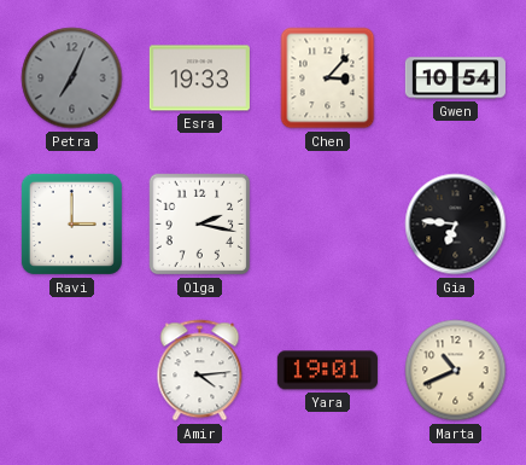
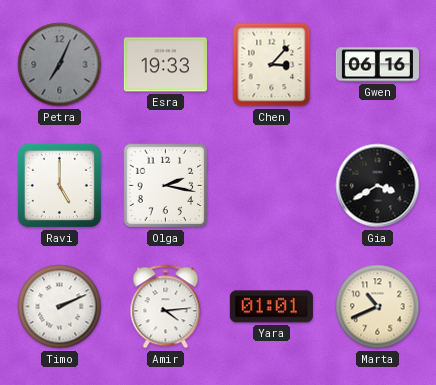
Gwen: 10:54 -> 06:16 (377, 65)
Ravi: 3:00 -> 5:00 (59, 185)
Gia: 6:46 -> 3:40 (378, 186)
Timo: none -> 2:11 (60, 307)
Yara: 19:01 -> 01:01 (271, 307)
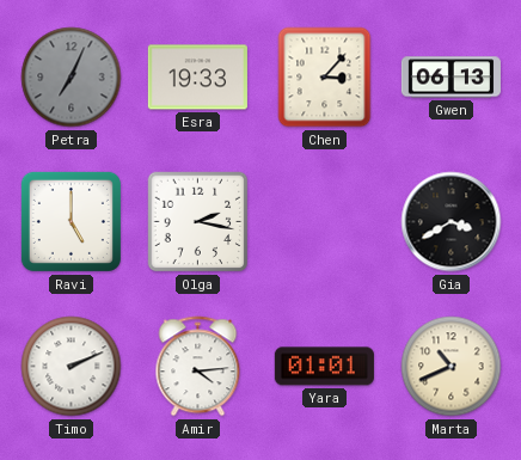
Gwen: 06:16 -> 06:13 (450, 78)
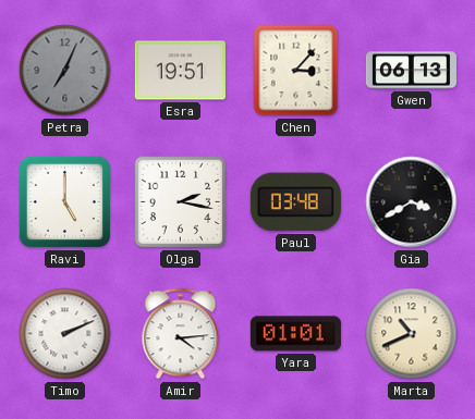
Esra: 19:33 -> 19:51 (180, 71)
Paul: none -> 03:48 (295, 202)
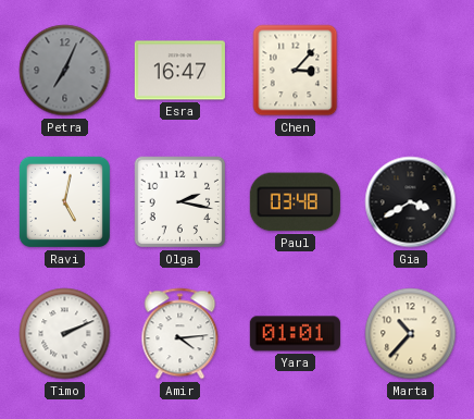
Esra: 19:51 -> 16:47 (179, 71)
Gwen: 06:13 -> none (411, 71)
Ravi: 5:00 -> 5:02 (64, 201)
Marta: 10:41 -> 10:37 (411, 334)
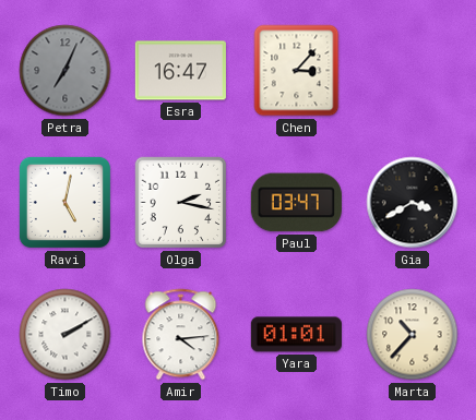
Paul: 03:48 -> 03:47 (296, 203)
Timo: 2:11 -> 2:10 (66, 335)
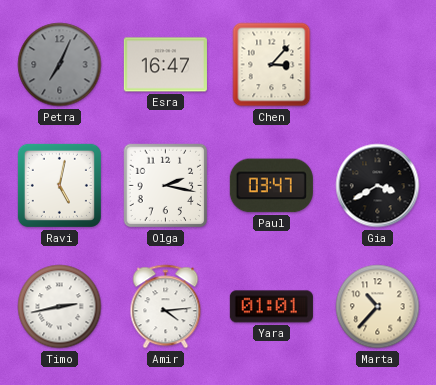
Timo: 2:10 -> 2:43 (60, 307)
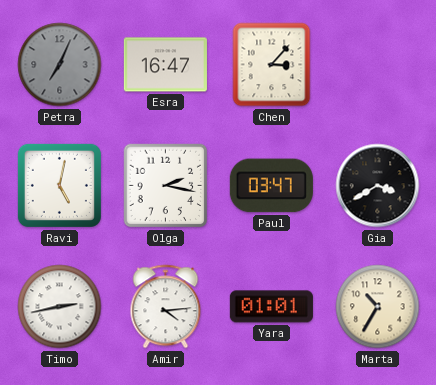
Marta: 10:37 -> 10:35 (378, 307)
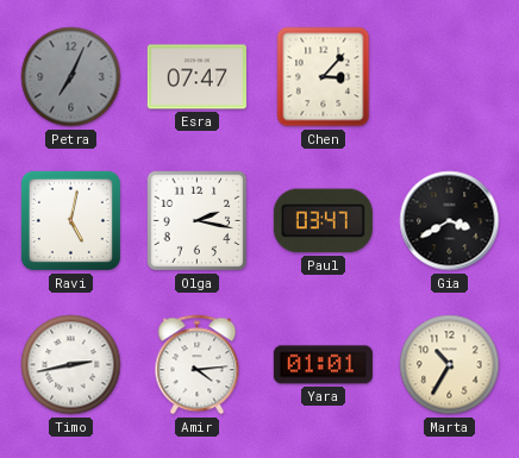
Esra: 16:47 -> 07:47 (196, 77)
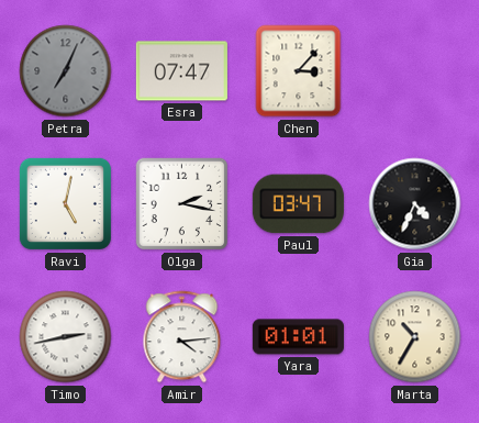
Gia: 3:40 -> 4:34 (415, 204)
